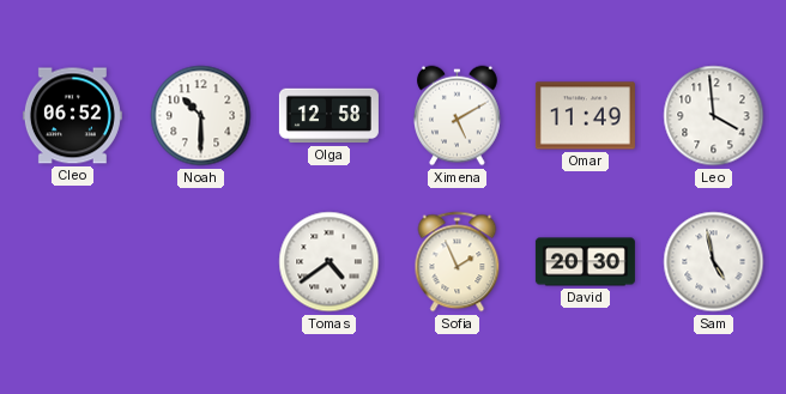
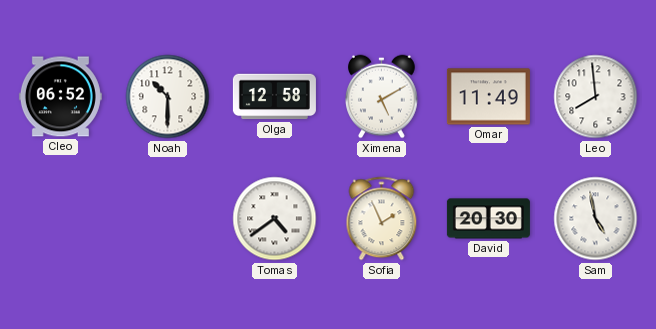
Leo: 3:59 -> 7:59 (596, 97)
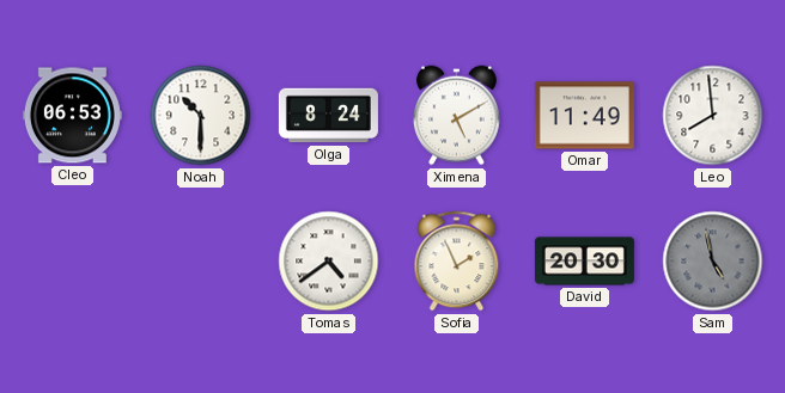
Cleo: 06:52 -> 06:53 (72, 116)
Olga: 12:58 -> 8:24 (328, 116)
Sam dial: white -> grey (713, 262)
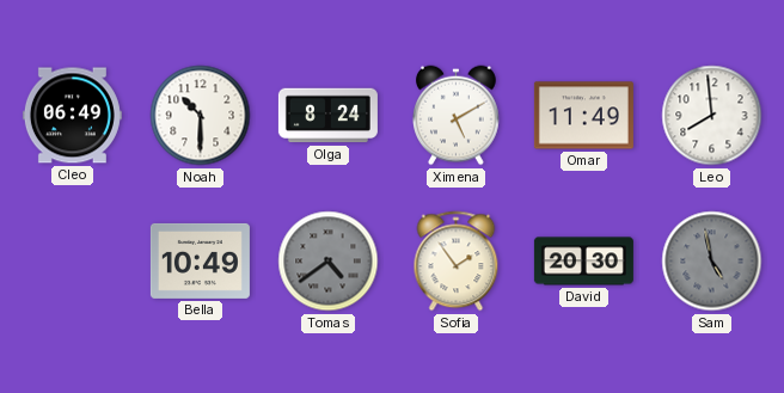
Cleo: 06:53 -> 06:49 (72, 116)
Bella: none -> 10:49 (200, 260)
Tomas dial: white -> grey (329, 262)
Sofia: 1:56 -> 1:54 (457, 262)
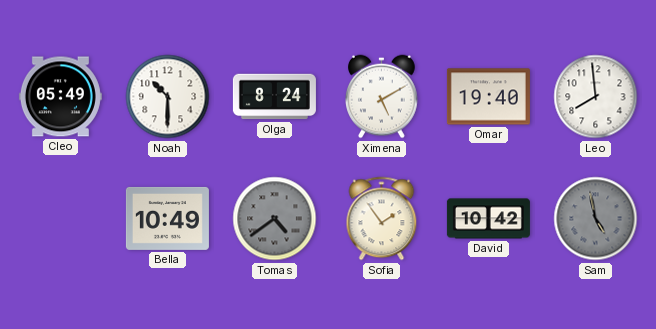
Cleo: 06:49 -> 05:49 (60, 97)
Omar: 11:49 -> 19:40 (488, 97)
David: 20:30 -> 10:42 (488, 219)
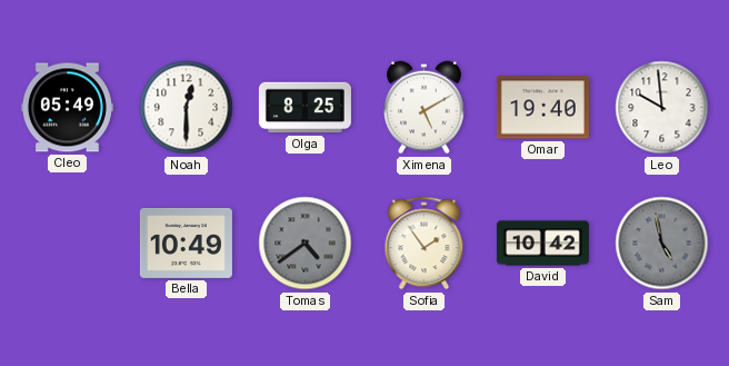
Noah: 10:30 -> 12:30 (187, 108)
Olga: 8:24 -> 8:25 (304, 108)
Leo: 7:59 -> 9:59 (662, 108)
